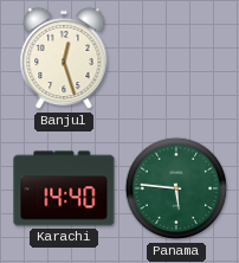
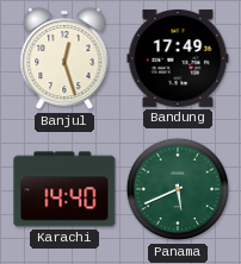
Bandung: none -> 17:49 (178, 58)
Panama: 5:46 -> 5:41 (178, 189)
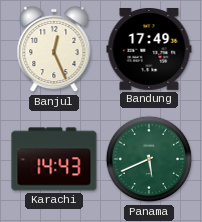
Banjul: 12:27 -> 12:26 (54, 49)
Karachi: 14:40 -> 14:43 (54, 159)
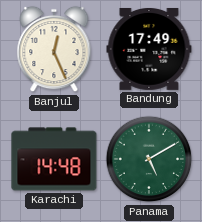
Karachi: 14:43 -> 14:48 (54, 159)
Panama: 5:41 -> 5:10 (149, 159)
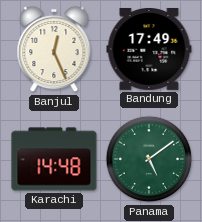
Panama: 5:10 -> 5:09 (149, 159)
